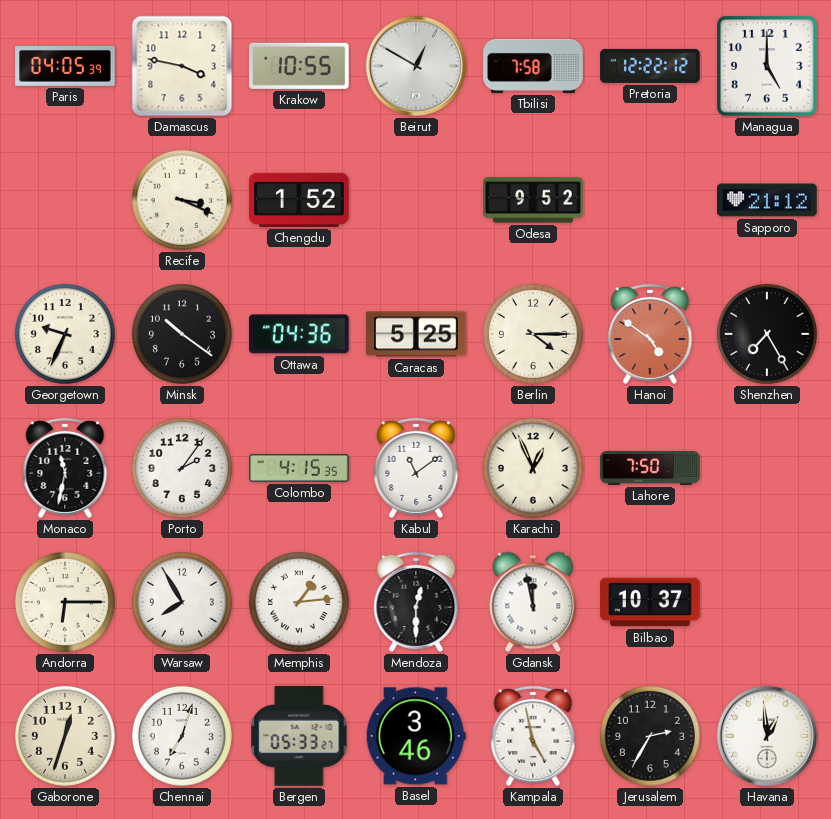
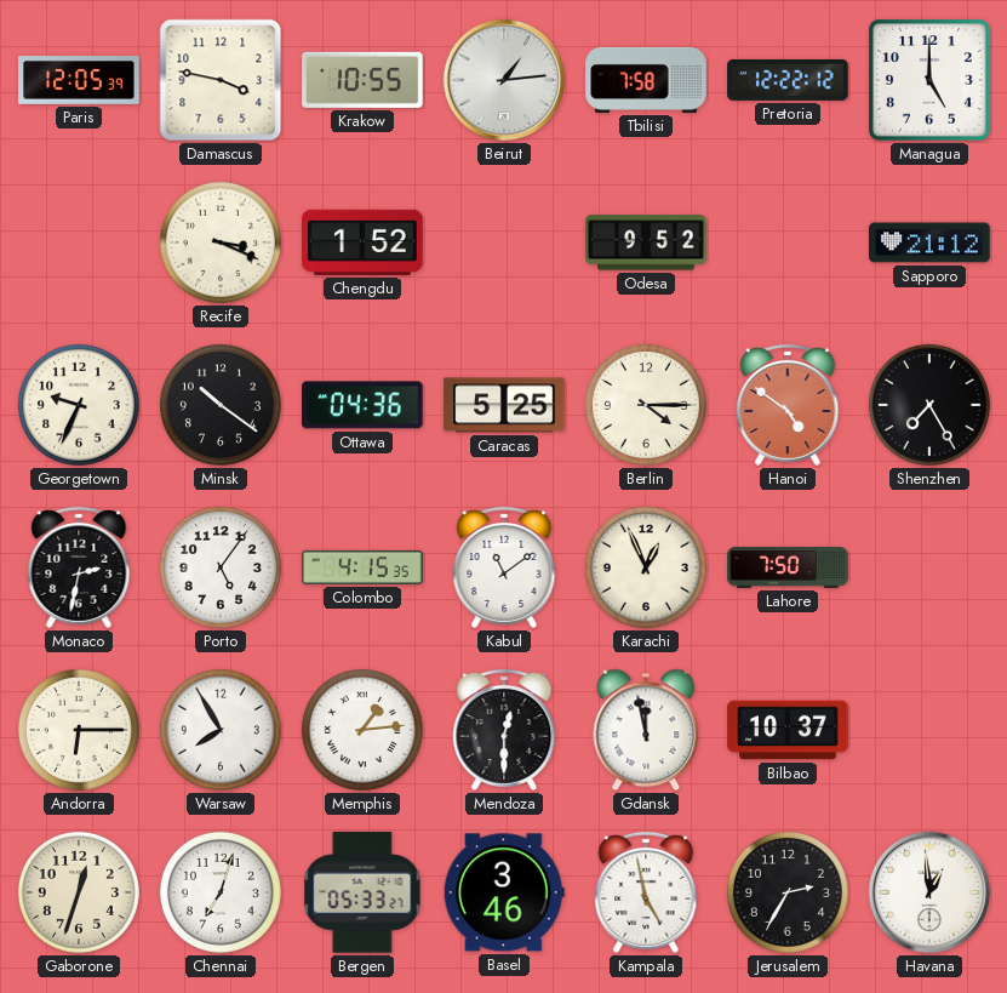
Paris: 04:05 -> 12:05 (79, 80)
Beirut: 12:50 -> 1:14 (504, 80)
Monaco: 11:32 -> 2:32 (79, 567)
Porto: 2:06 -> 5:06 (221, 567)
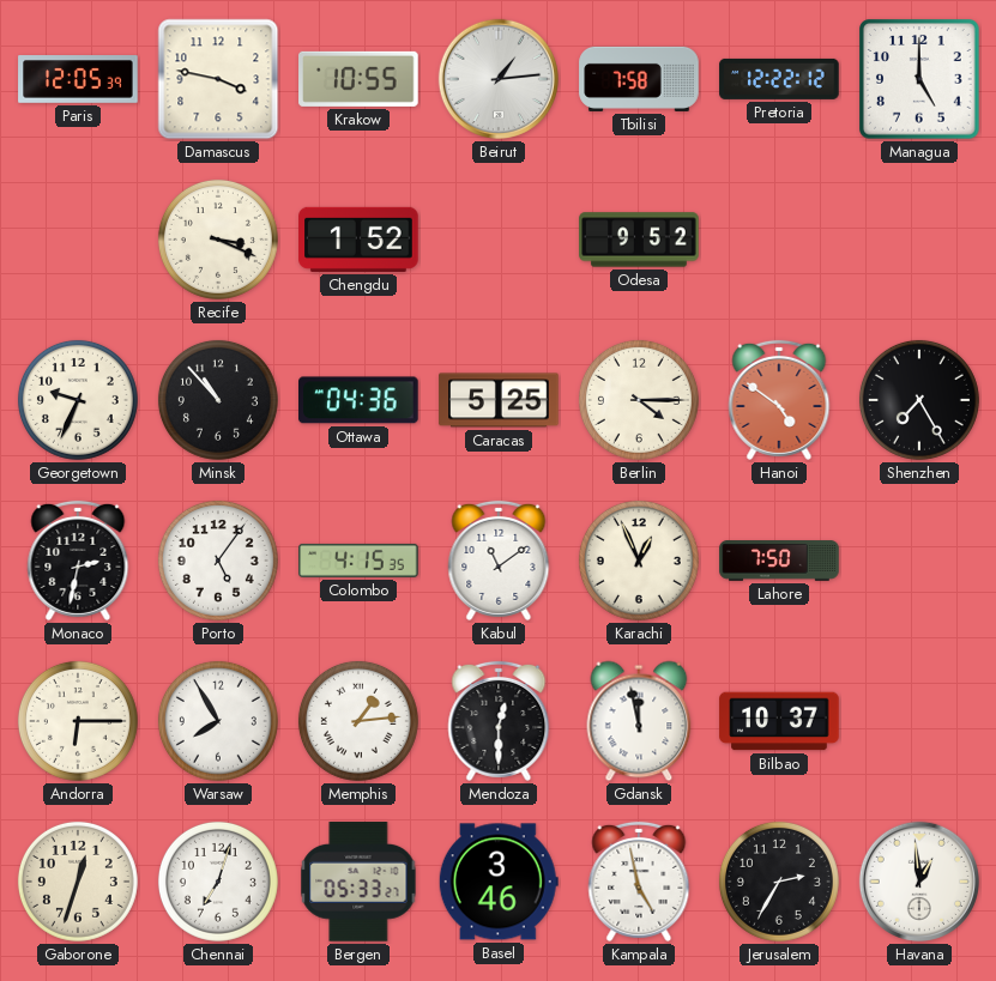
Sapporo: 21:12 -> none (929, 242)
Minsk: 10:21 -> 10:53 (218, 400)
